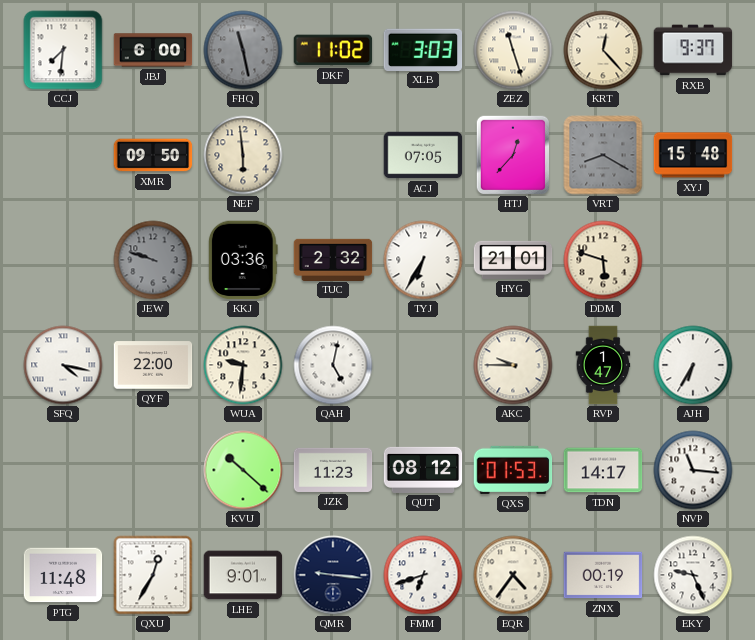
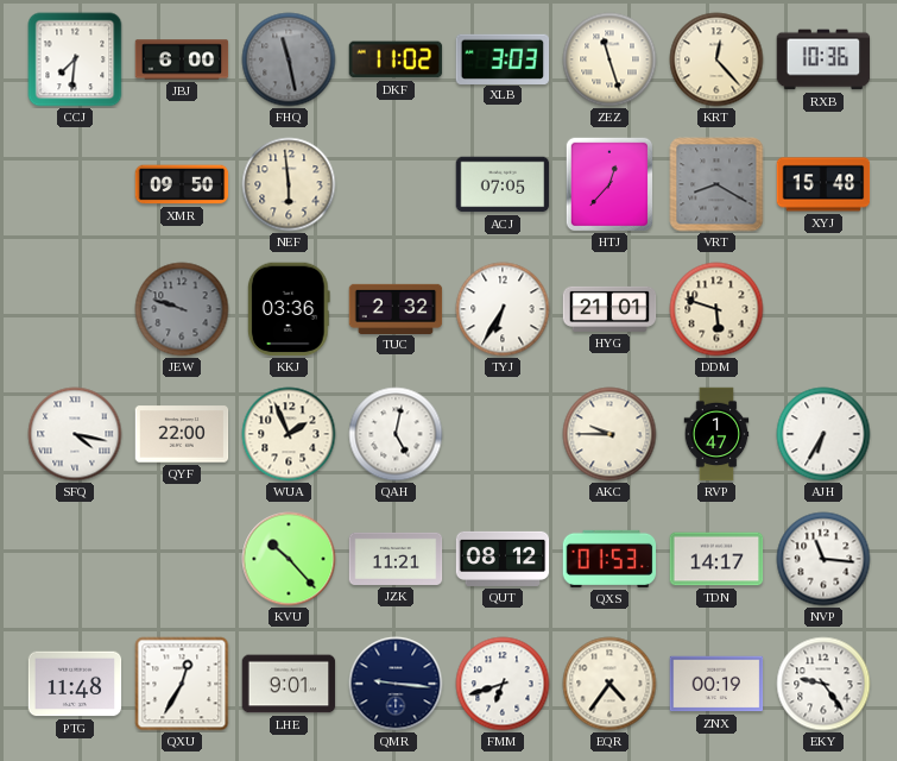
RXB: 9:37 -> 10:36 (823, 59)
WUA: 9:31 -> 1:56 (289, 434)
KVU: 10:22 -> 10:23 (289, 559)
JZK: 11:23 -> 11:21 (396, 559)
EKY: 9:26 -> 9:24 (823, 684)
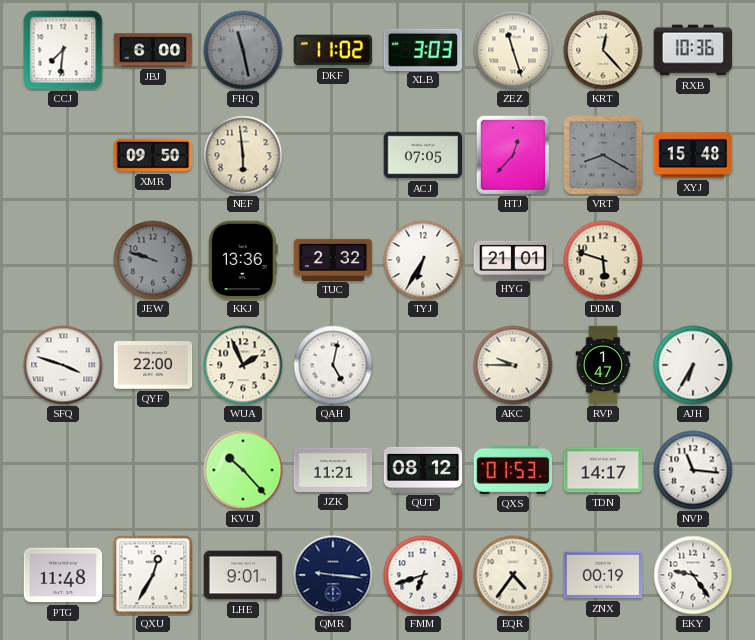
KKJ: 03:36 -> 13:36 (243, 260)
SFQ: 4:17 -> 3:48 (63, 365)
